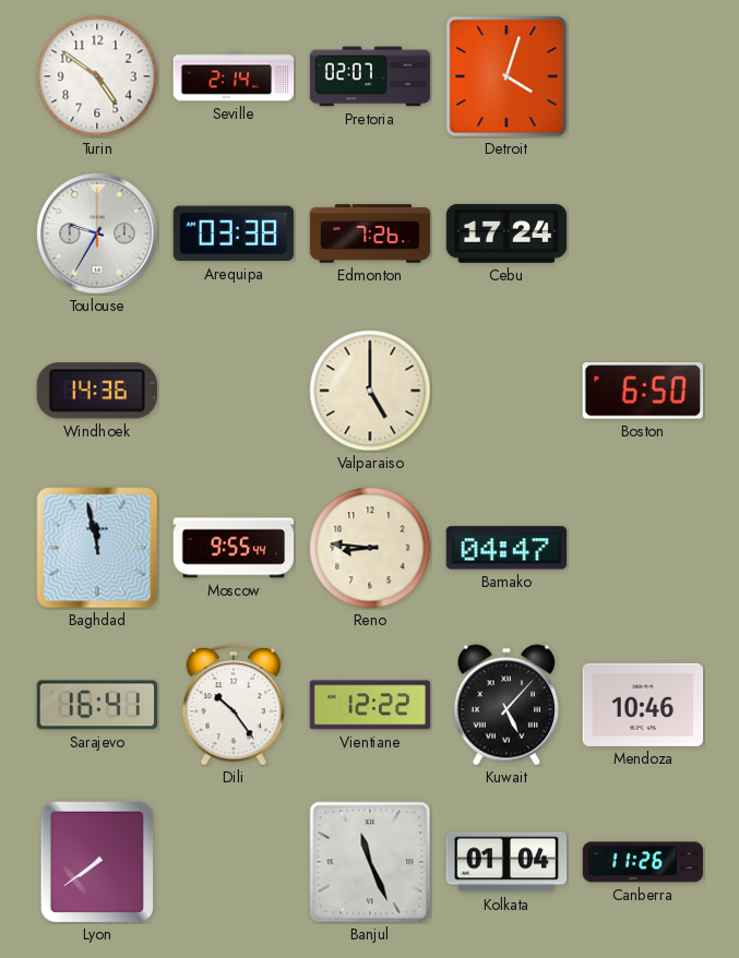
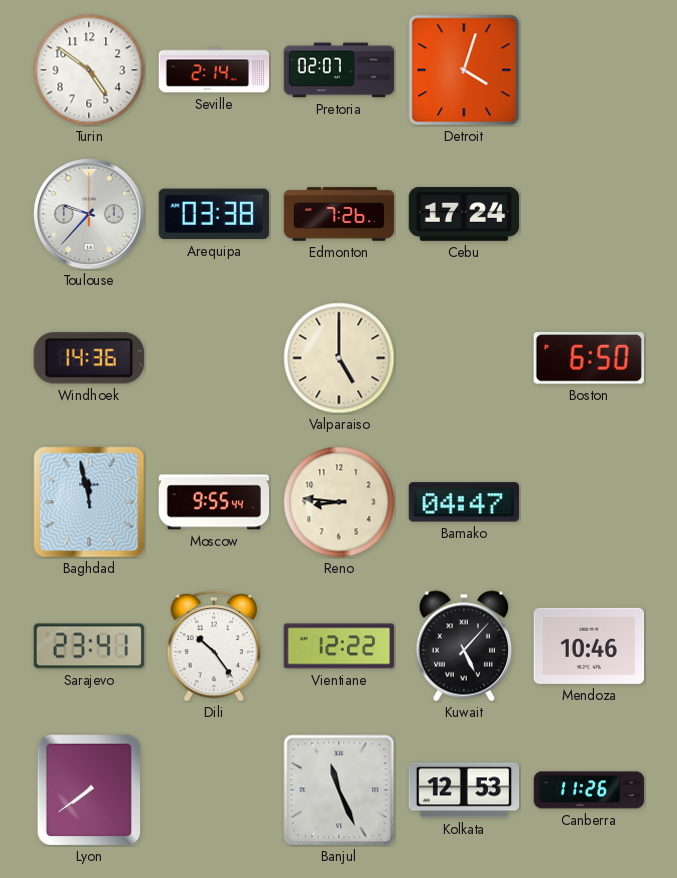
Toulouse: 9:35 -> 9:37 (89, 214)
Sarajevo: 16:41 -> 23:41 (88, 646)
Kolkata: 01:04 -> 12:53 (464, 790)
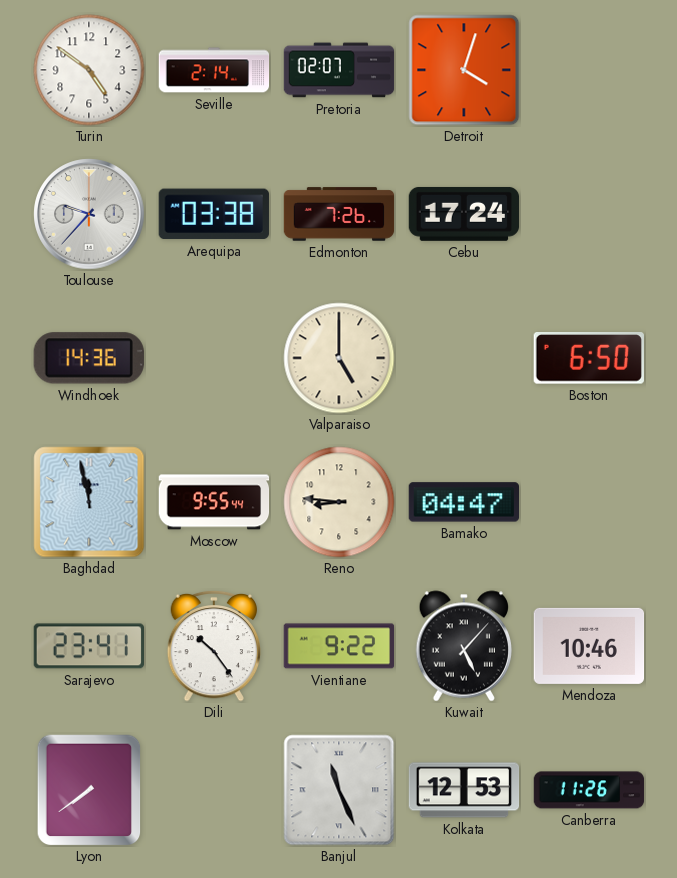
Vientiane: 12:22 -> 9:22 (339, 646)
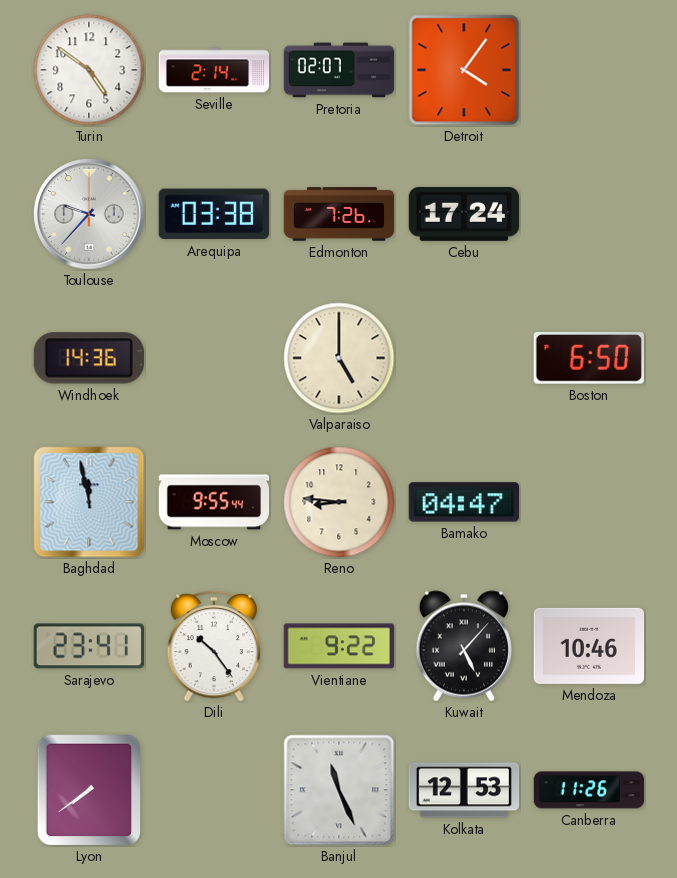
Detroit: 4:03 -> 4:06 (464, 70)
